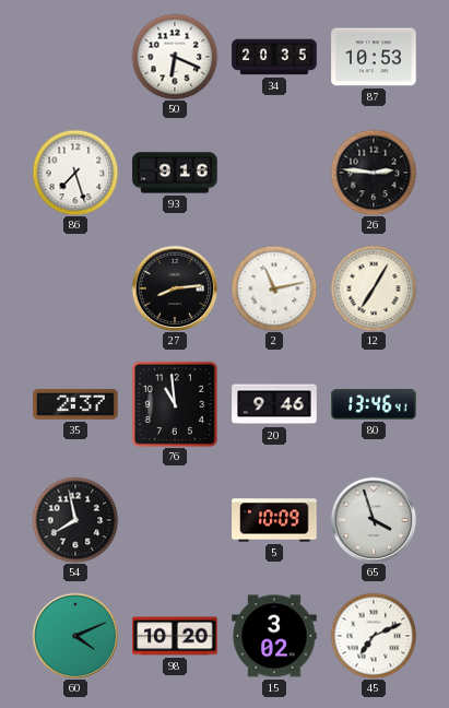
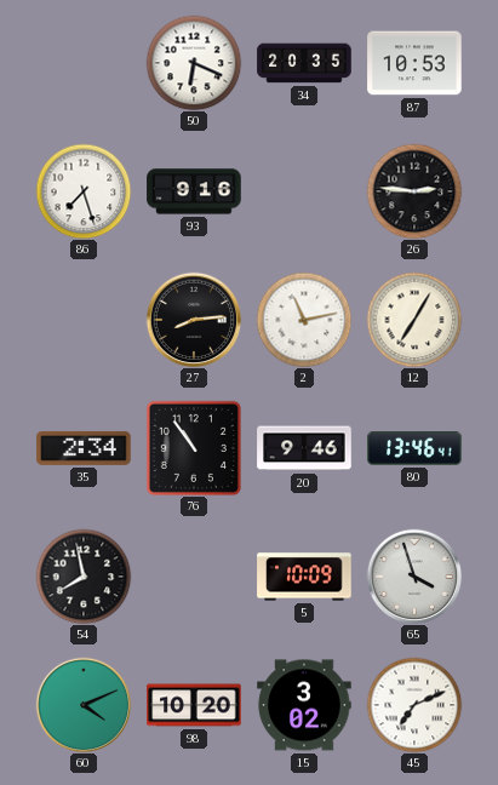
35: 2:37 -> 2:34 (84, 448)
76: 10:59 -> 10:54 (194, 448)
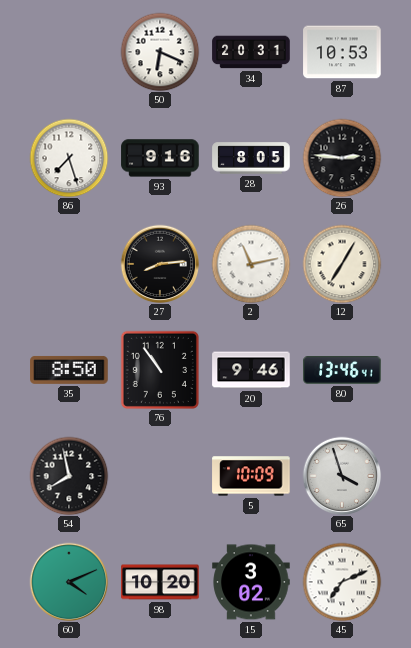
34: 20:35 -> 20:31 (251, 52)
28: none -> 8:05 (251, 158)
35: 2:34 -> 8:50 (69, 370)
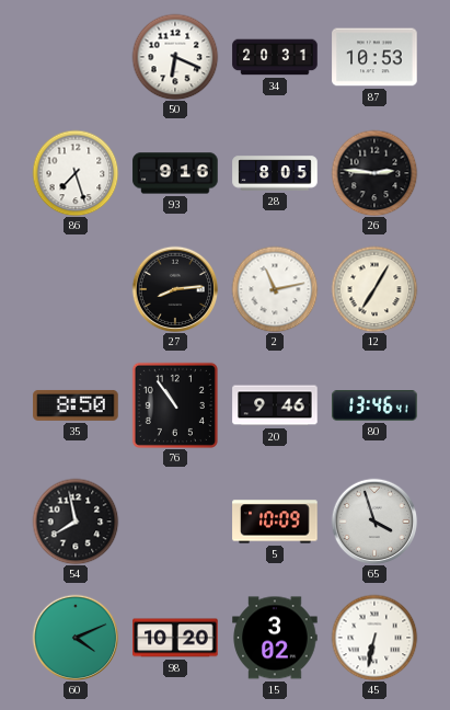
45: 7:11 -> 6:32 (374, 638)
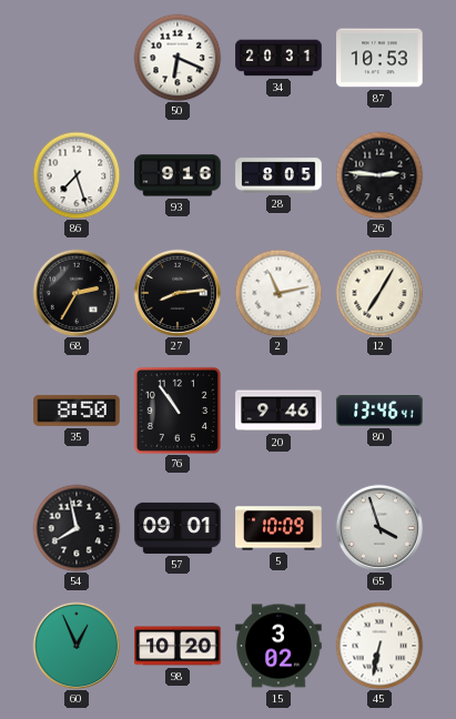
68: none -> 2:35 (77, 293)
57: none -> 09:01 (178, 528)
60: 4:11 -> 12:56 (77, 646)
